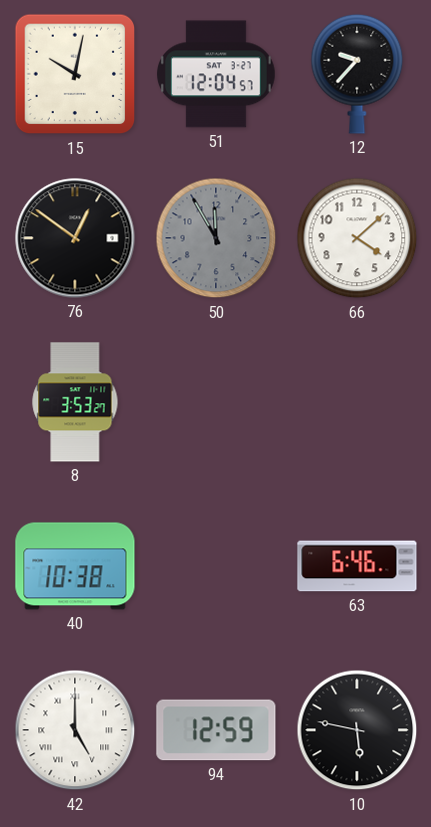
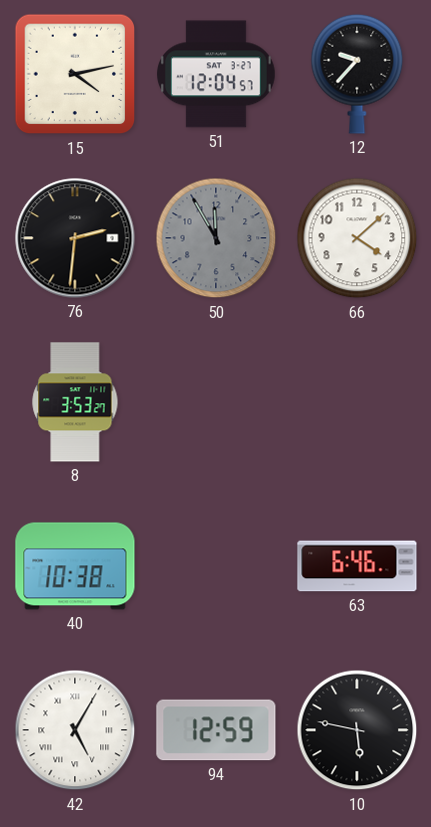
15: 10:02 -> 4:13 (75, 74)
76: 12:51 -> 2:31 (75, 238)
42: 5:00 -> 5:05 (75, 730)
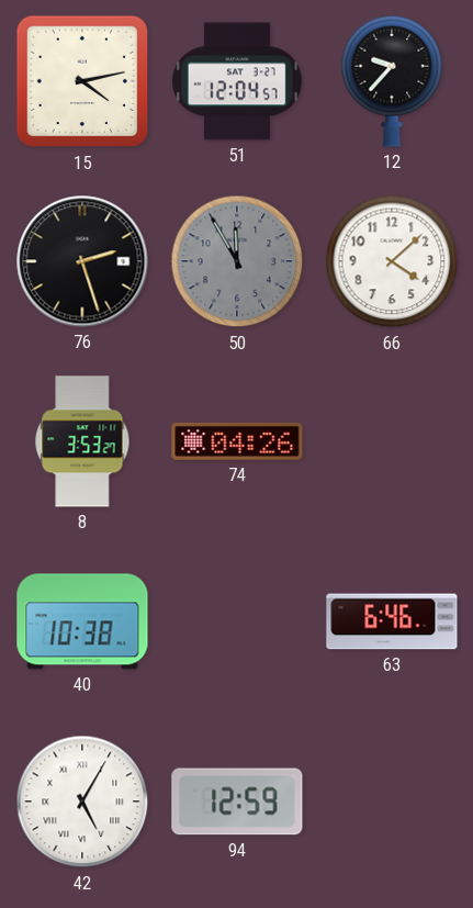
76: 2:31 -> 2:27 (82, 261)
74: none -> 04:26 (237, 441)
10: 5:47 -> none (357, 730)
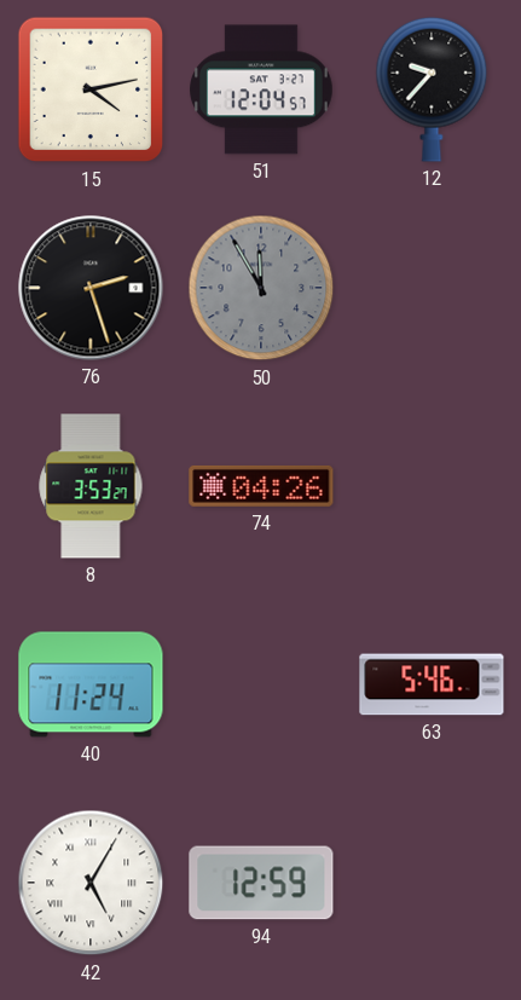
66: 4:08 -> none (392, 261)
40: 10:38 -> 11:24 (91, 684)
63: 6:46 -> 5:46 (432, 684)
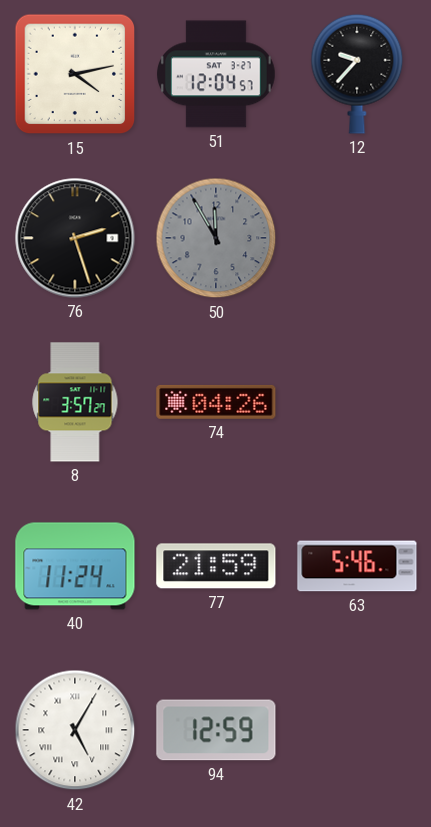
8: 3:53 -> 3:57 (75, 402)
77: none -> 21:59 (216, 566)
